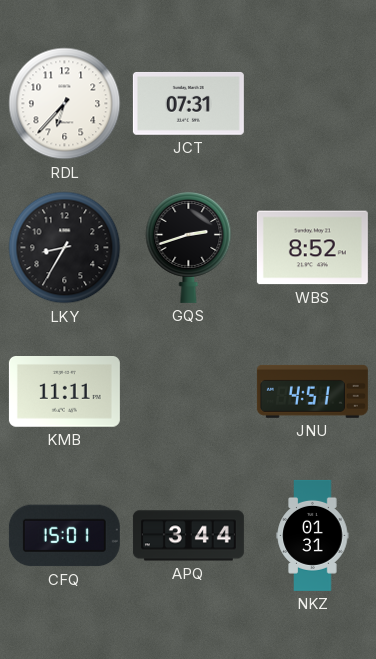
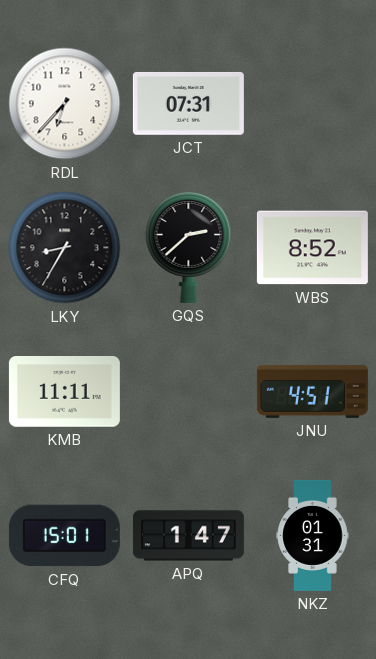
GQS: 2:42 -> 2:38 (189, 248)
APQ: 3:44 -> 1:47 (188, 536)
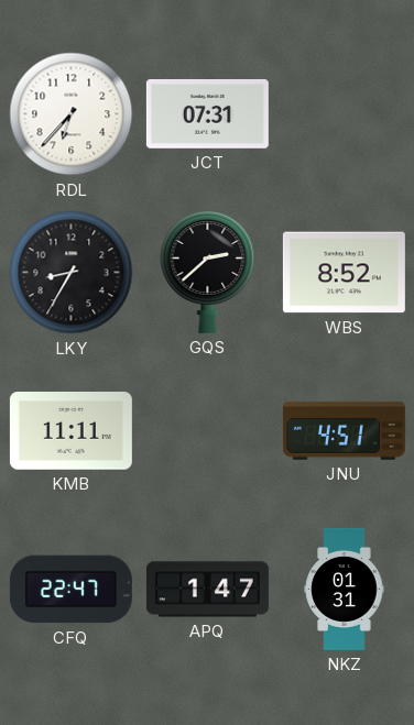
CFQ: 15:01 -> 22:47 (70, 590)
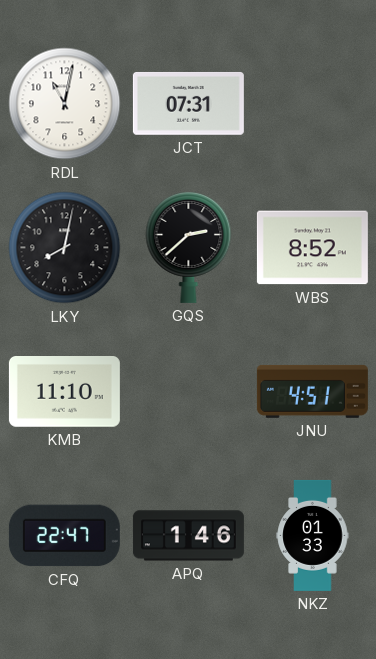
RDL: 6:37 -> 11:02 (65, 104)
LKY: 8:35 -> 8:02 (65, 248)
KMB: 11:11 -> 11:10 (64, 392)
APQ: 1:47 -> 1:46 (188, 536)
NKZ: 01:31 -> 01:33 (313, 535)
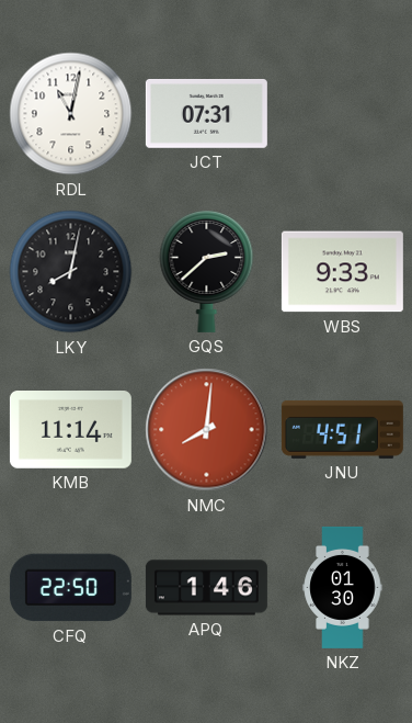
WBS: 8:52 -> 9:33 (342, 272)
KMB: 11:10 -> 11:14 (70, 430)
NMC: none -> 8:01 (207, 430)
CFQ: 22:47 -> 22:50 (70, 588)
NKZ: 01:33 -> 01:30 (343, 587)
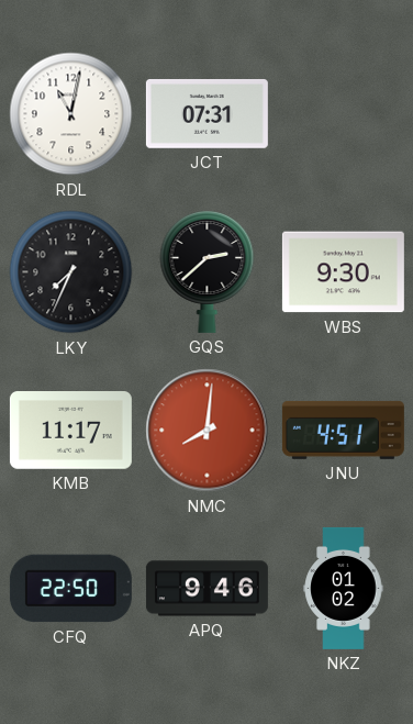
LKY: 8:02 -> 7:34 (71, 272)
WBS: 9:33 -> 9:30 (343, 272)
KMB: 11:14 -> 11:17 (70, 431)
APQ: 1:46 -> 9:46 (206, 589)
NKZ: 01:30 -> 01:02 (344, 588)
